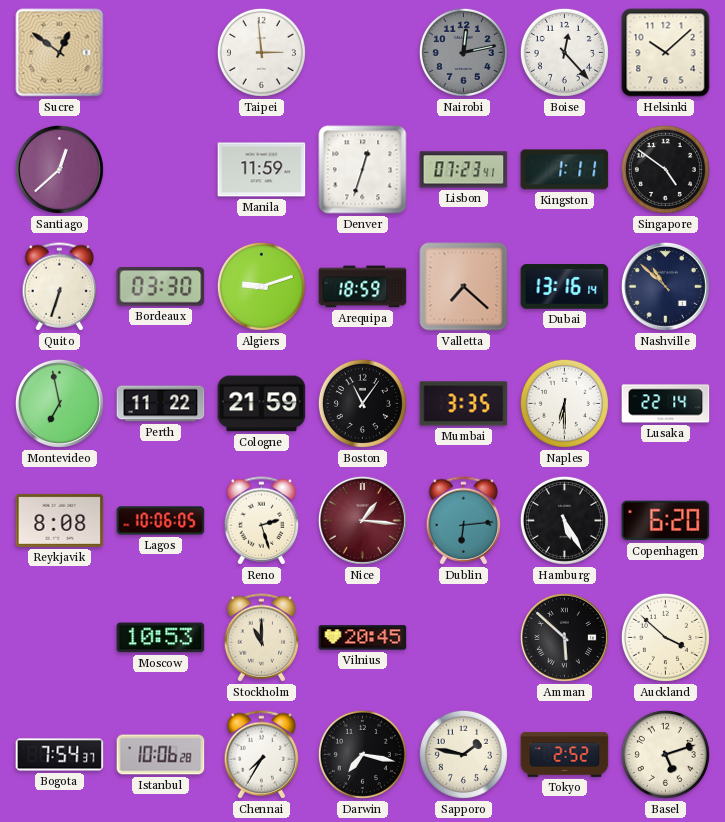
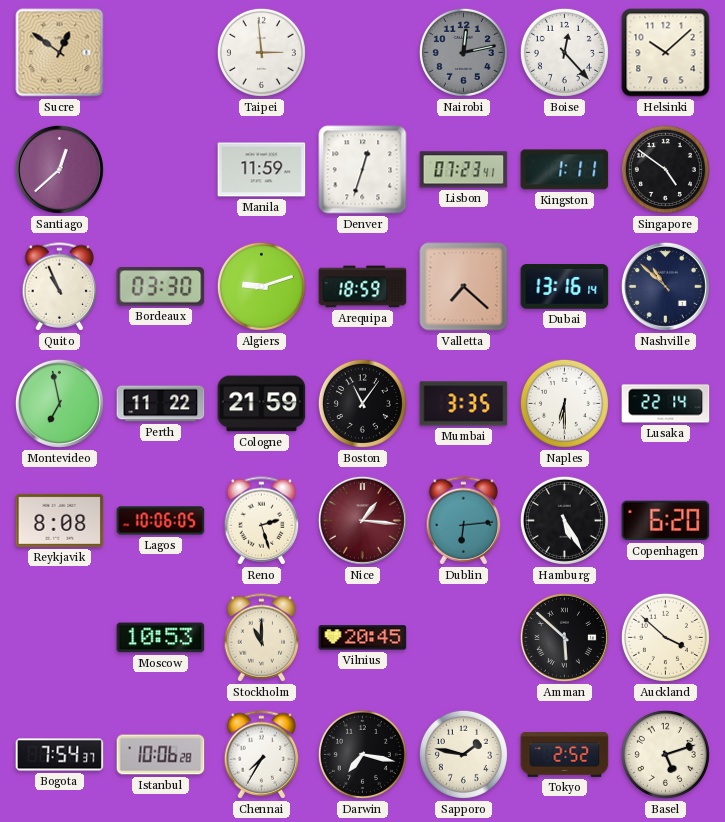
Quito: 6:33 -> 10:56 (60, 287)
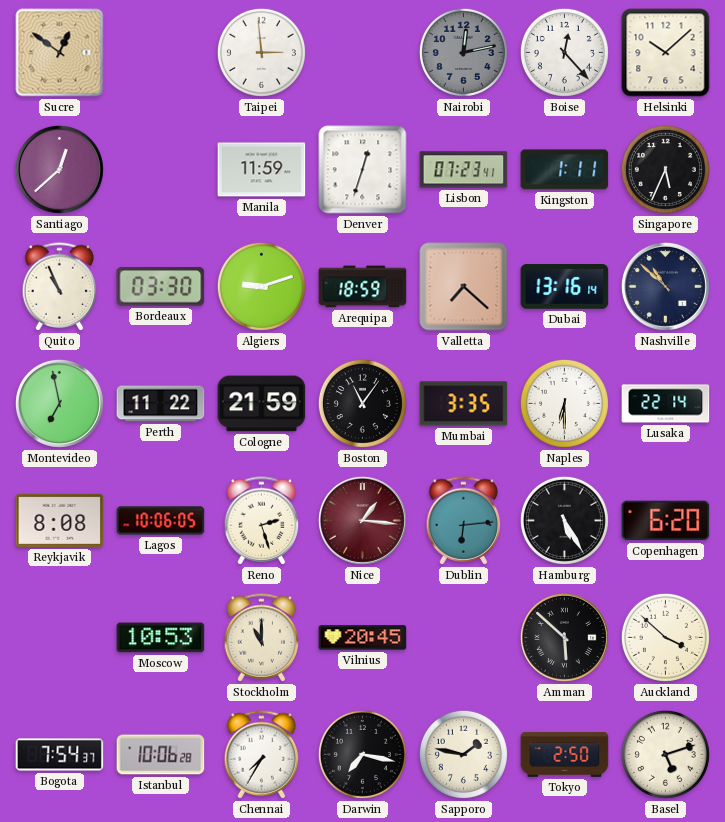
Singapore: 4:51 -> 5:34 (665, 169)
Tokyo: 2:52 -> 2:50 (565, 754)
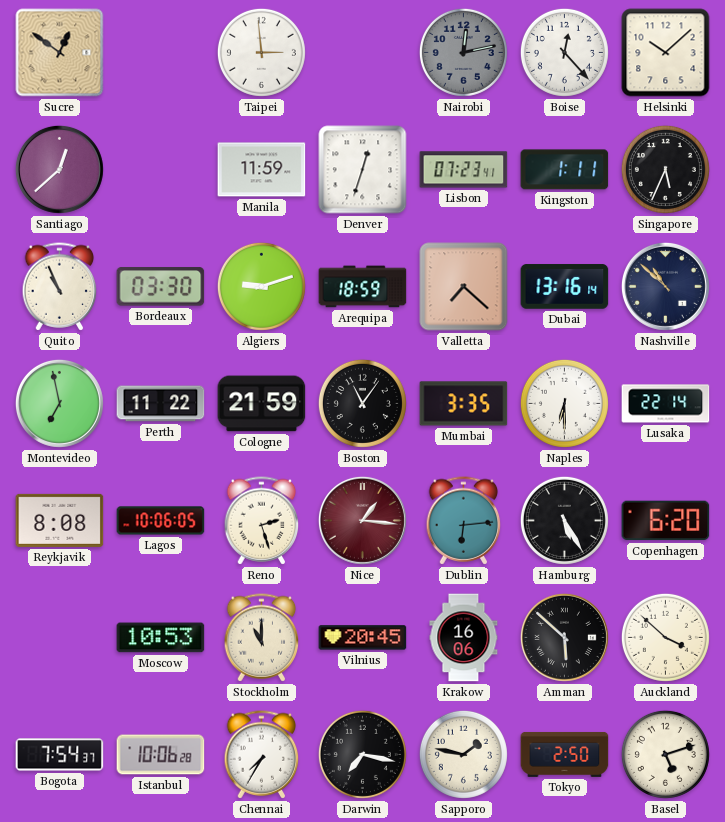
Krakow: none -> 16:06 (464, 638)
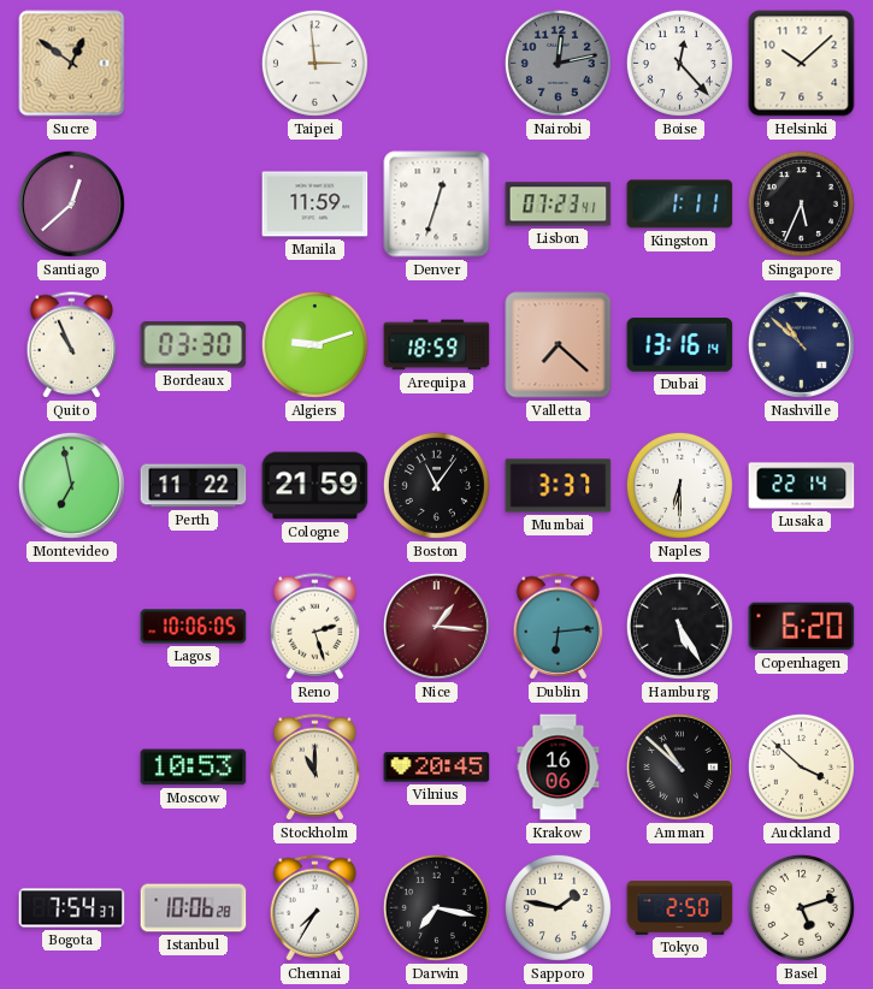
Mumbai: 3:35 -> 3:37 (559, 486)
Reykjavik: 8:08 -> none (60, 520)
Amman: 5:52 -> 10:52 (679, 766)
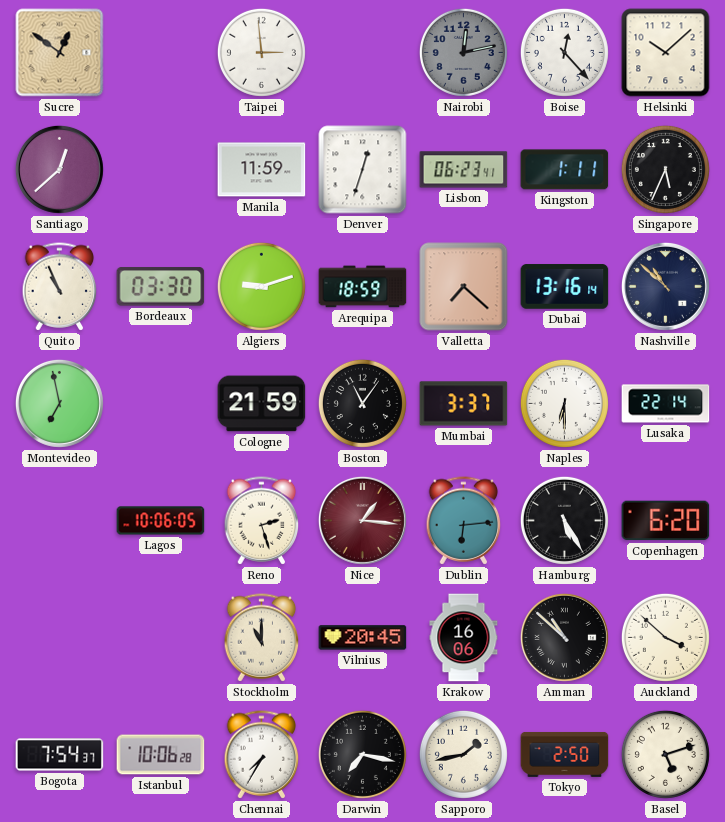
Lisbon: 07:23 -> 06:23 (464, 170)
Perth: 11:22 -> none (194, 486)
Moscow: 10:53 -> none (194, 768)
Sapporo: 1:47 -> 1:43 (463, 754)
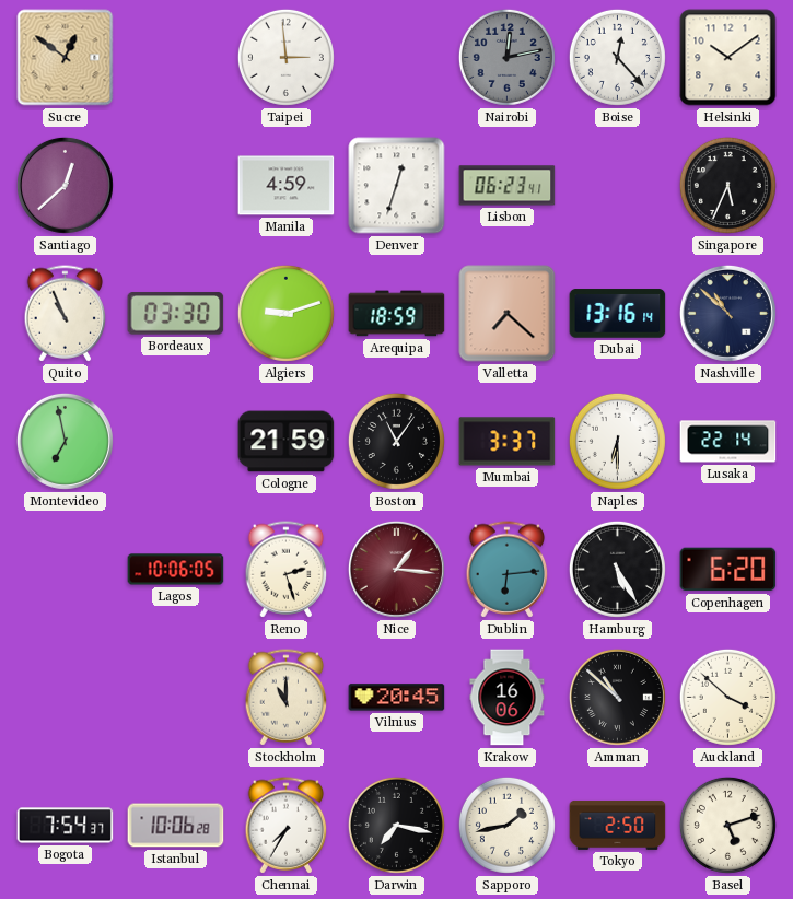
Helsinki: 10:08 -> 10:09 (728, 58)
Manila: 11:59 -> 4:59 (287, 186)
Kingston: 1:11 -> none (565, 170)
